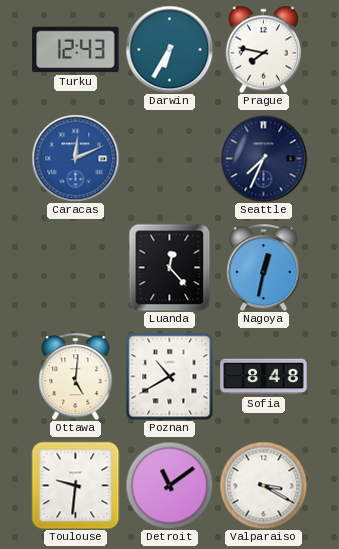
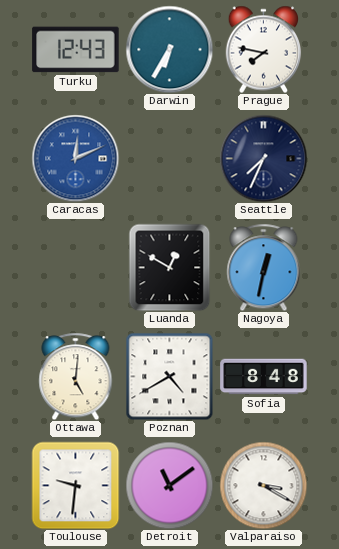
Luanda: 12:23 -> 12:50 (170, 267)
Poznan: 10:40 -> 4:40 (169, 376)
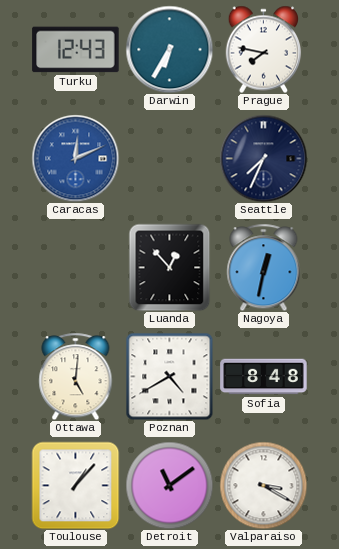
Luanda: 12:50 -> 12:53 (170, 267)
Toulouse: 9:31 -> 1:07 (75, 485)
